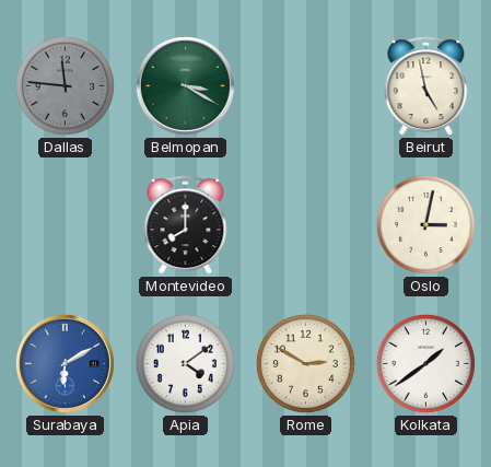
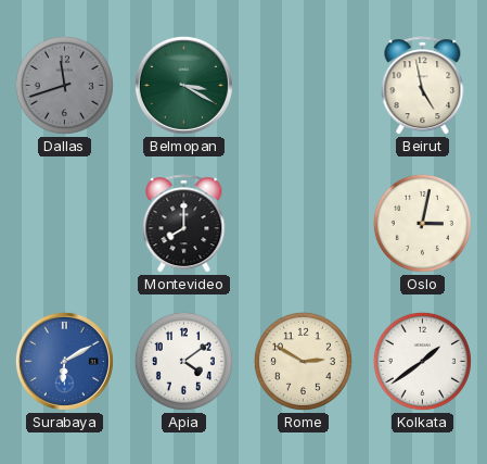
Dallas: 11:46 -> 11:42 (64, 85)
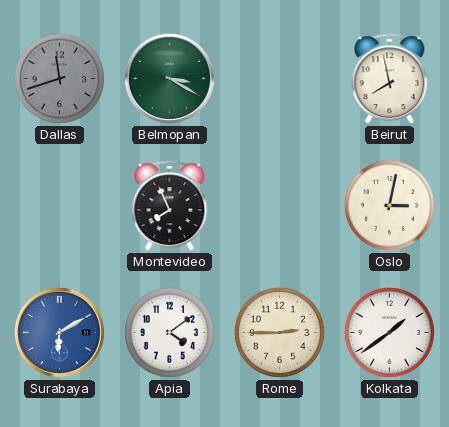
Beirut: 4:58 -> 7:58 (390, 79)
Montevideo: 8:00 -> 7:56 (170, 206)
Rome: 2:50 -> 2:45 (279, 332)
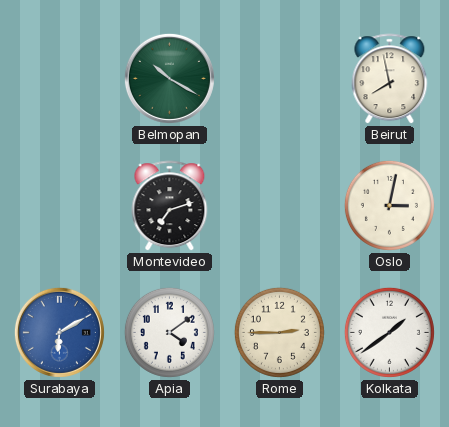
Dallas: 11:42 -> none (59, 78)
Belmopan: 3:20 -> 10:20 (169, 78)
Montevideo: 7:56 -> 7:12 (170, 206)
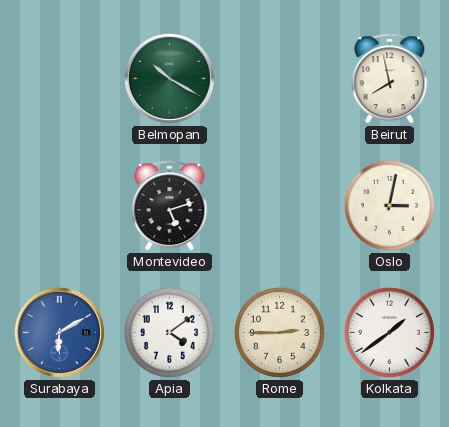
Montevideo: 7:12 -> 5:12 (170, 206)
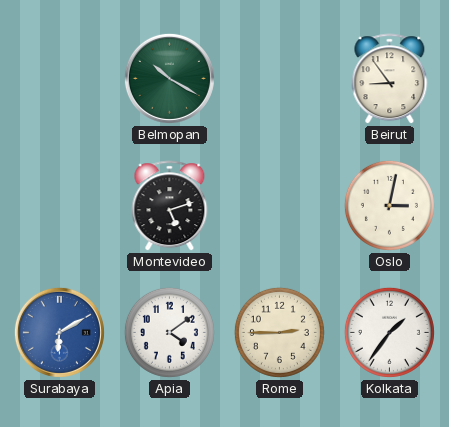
Beirut: 7:58 -> 8:54 (390, 79)
Kolkata: 1:39 -> 1:36 (389, 332)
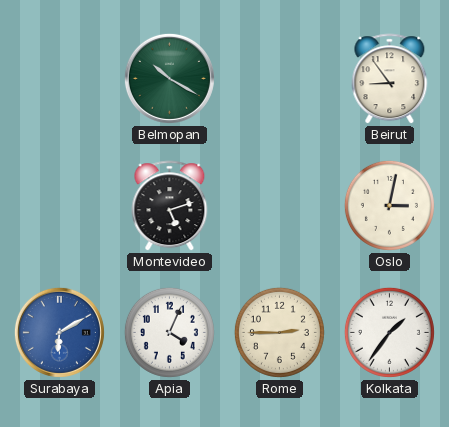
Apia: 4:09 -> 4:04 (169, 332)
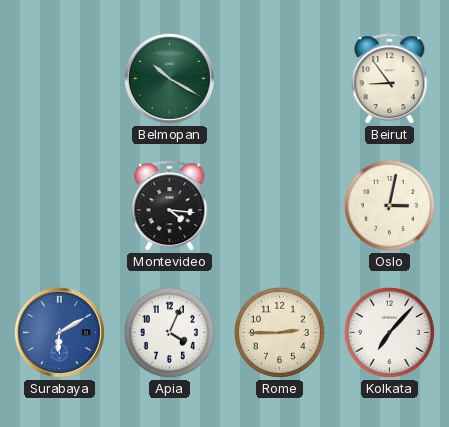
Montevideo: 5:12 -> 4:16 (170, 206)
Kolkata: 1:36 -> 7:07 (389, 332)
